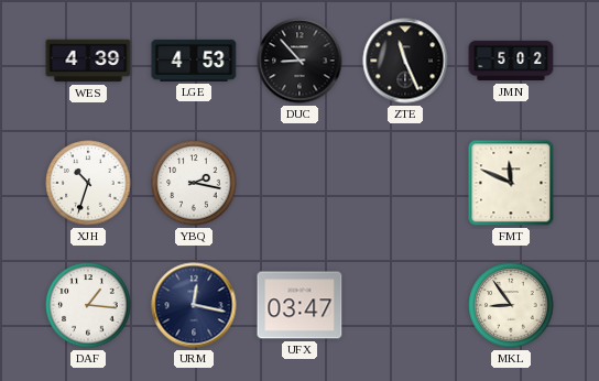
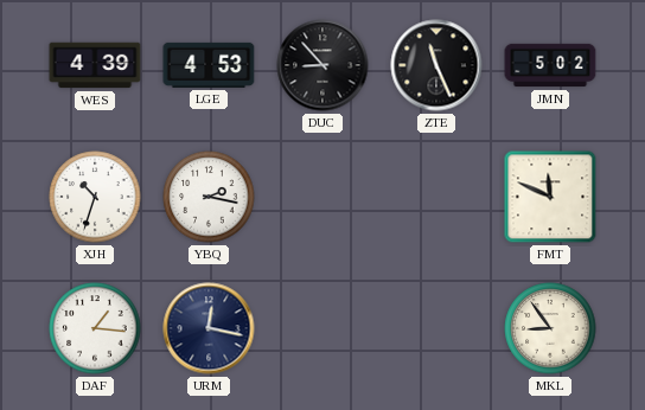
UFX: 03:47 -> none (299, 305)
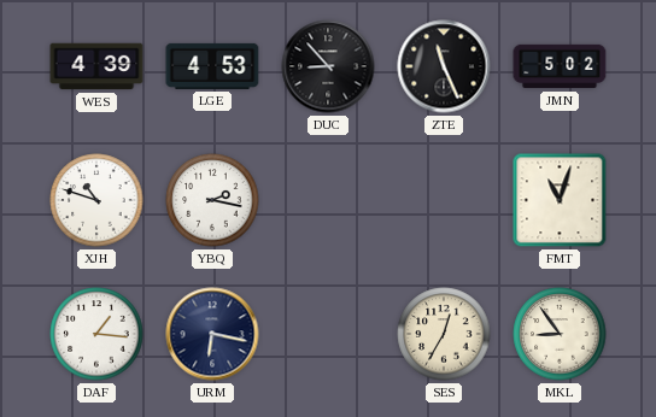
XJH: 10:33 -> 10:48 (96, 200)
FMT: 11:49 -> 11:03 (560, 200)
URM: 12:17 -> 6:17 (212, 334)
SES: none -> 12:35 (444, 334)
